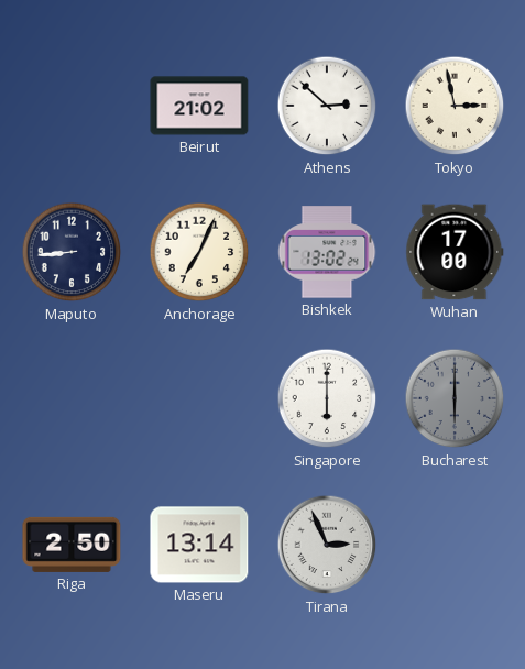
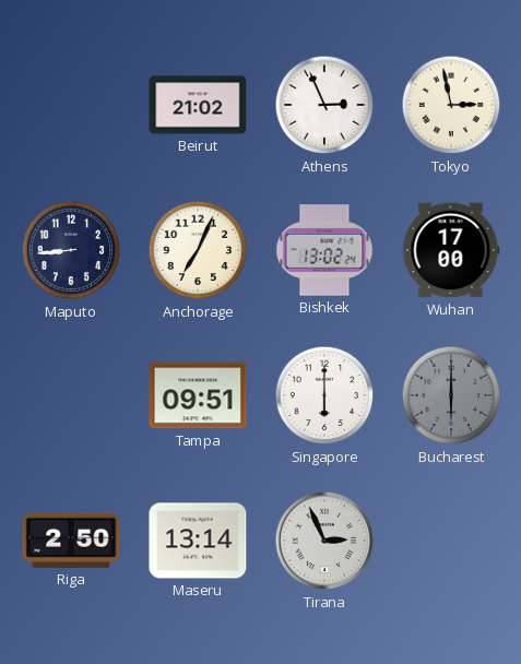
Athens: 2:52 -> 2:56 (324, 105)
Tampa: none -> 09:51 (198, 395)
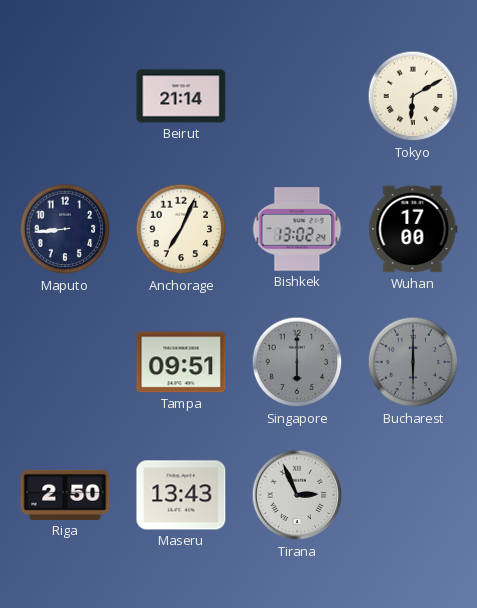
Beirut: 21:02 -> 21:14 (181, 96)
Athens: 2:56 -> none (324, 105)
Tokyo: 2:58 -> 6:10 (413, 96)
Singapore dial: white -> grey (297, 362)
Maseru: 13:14 -> 13:43 (181, 495)
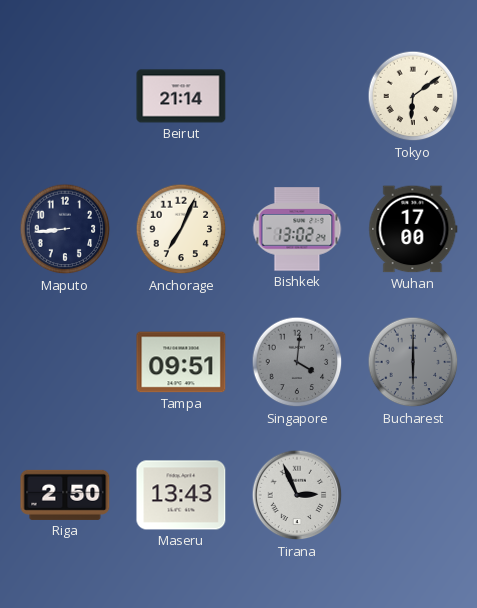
Tokyo: 6:10 -> 6:09 (413, 96)
Singapore: 6:00 -> 4:01 (297, 362)
